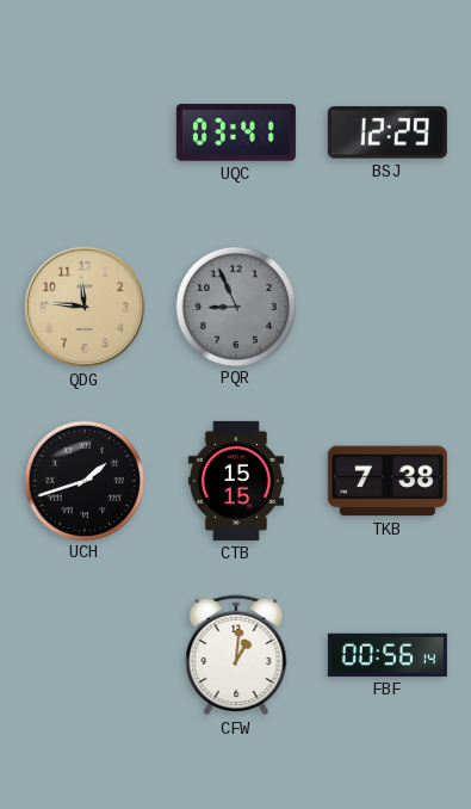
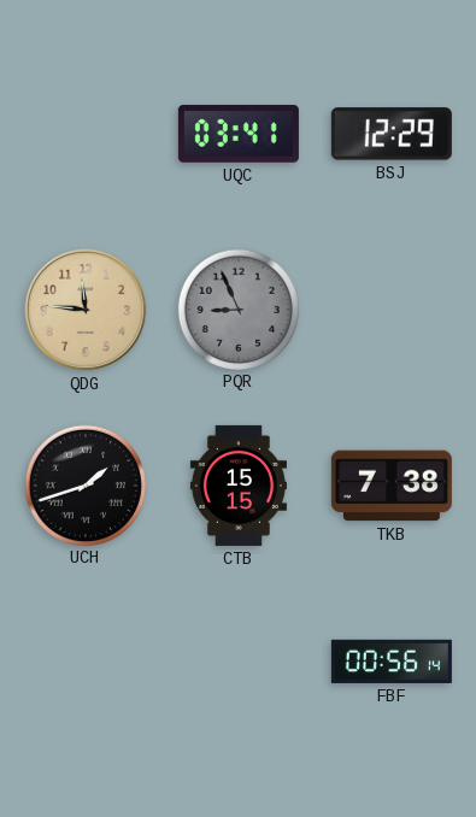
CFW: 1:01 -> none (236, 655)
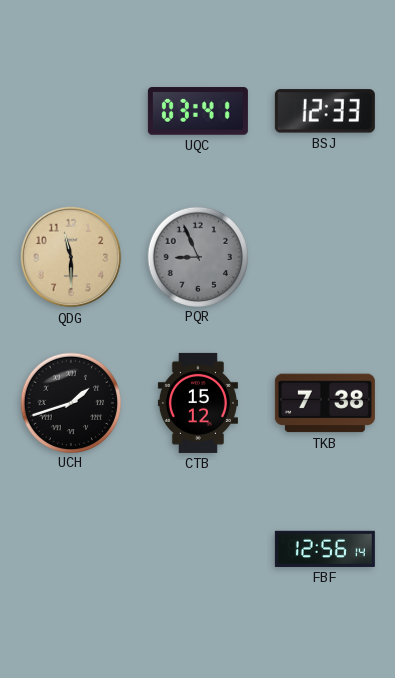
BSJ: 12:29 -> 12:33 (325, 111)
QDG: 11:46 -> 11:30 (71, 257)
CTB: 15:15 -> 15:12 (198, 403)
FBF: 00:56 -> 12:56 (325, 549)
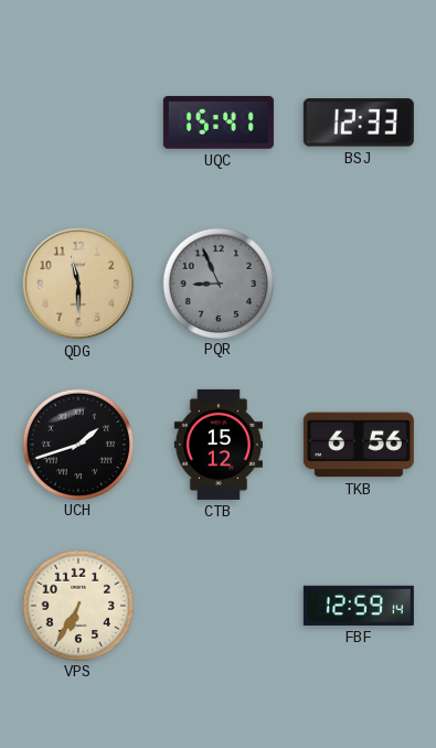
UQC: 03:41 -> 15:41 (219, 122)
TKB: 7:38 -> 6:56 (359, 445)
VPS: none -> 6:35 (77, 605)
FBF: 12:56 -> 12:59 (359, 606)
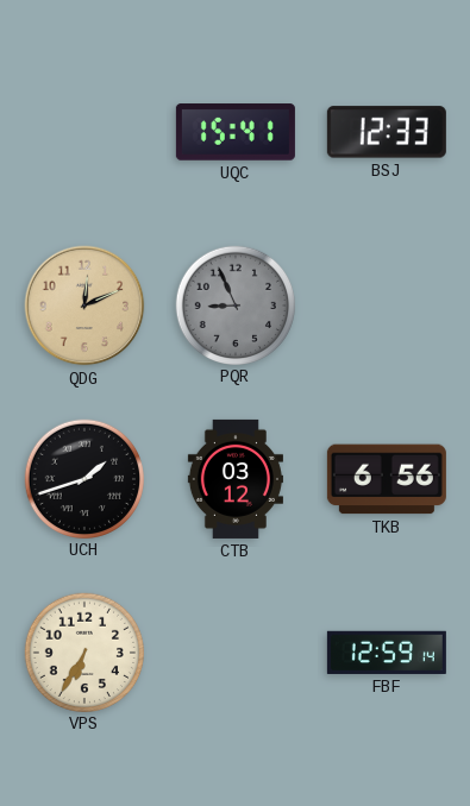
QDG: 11:30 -> 12:11 (84, 306)
CTB: 15:12 -> 03:12 (236, 479)
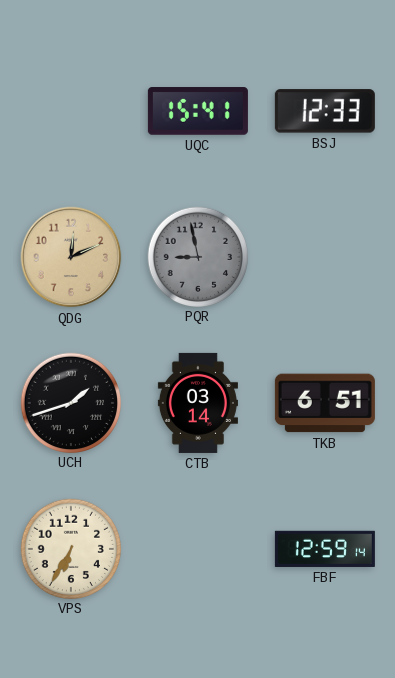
PQR: 8:56 -> 8:58 (197, 256)
CTB: 03:12 -> 03:14 (198, 403)
TKB: 6:56 -> 6:51 (325, 403)
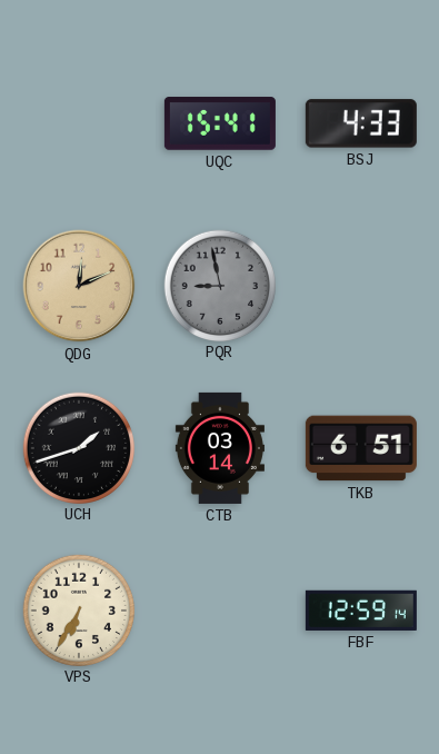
BSJ: 12:33 -> 4:33 (361, 123)
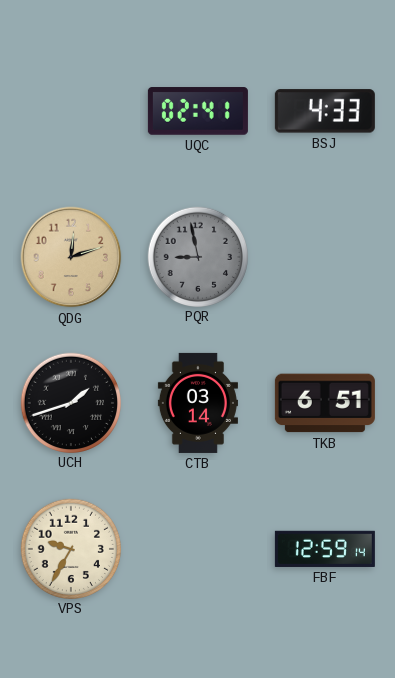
UQC: 15:41 -> 02:41 (198, 111)
QDG: 12:11 -> 12:12 (71, 257)
VPS: 6:35 -> 9:35 (70, 548)
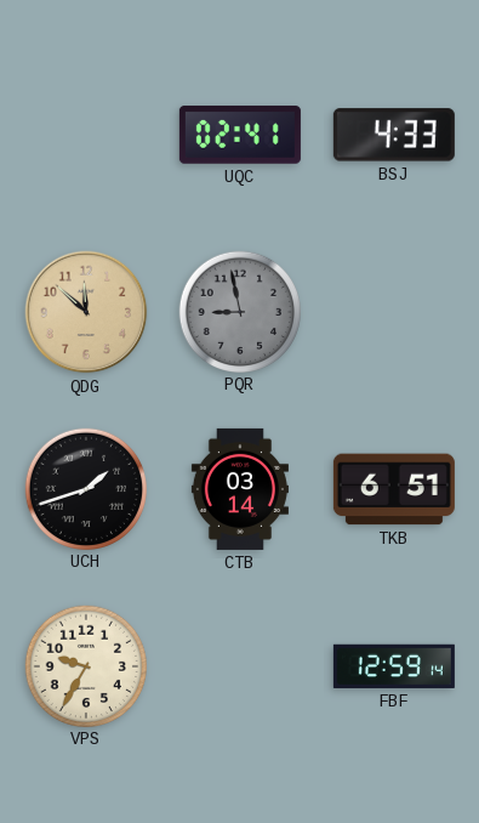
QDG: 12:12 -> 11:52 (86, 312)
